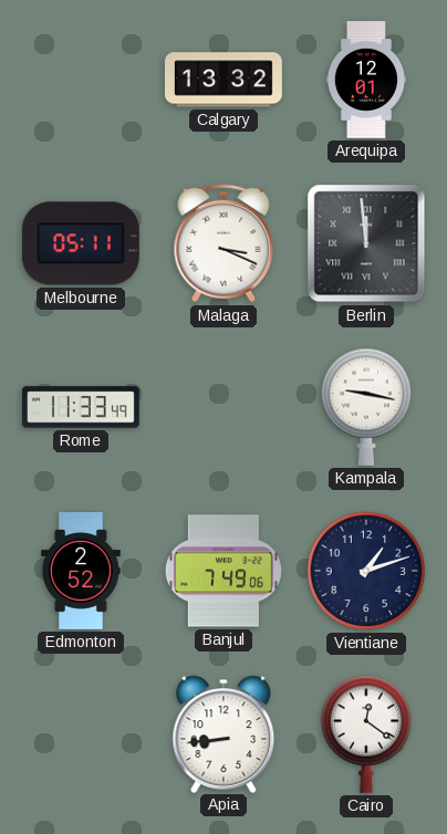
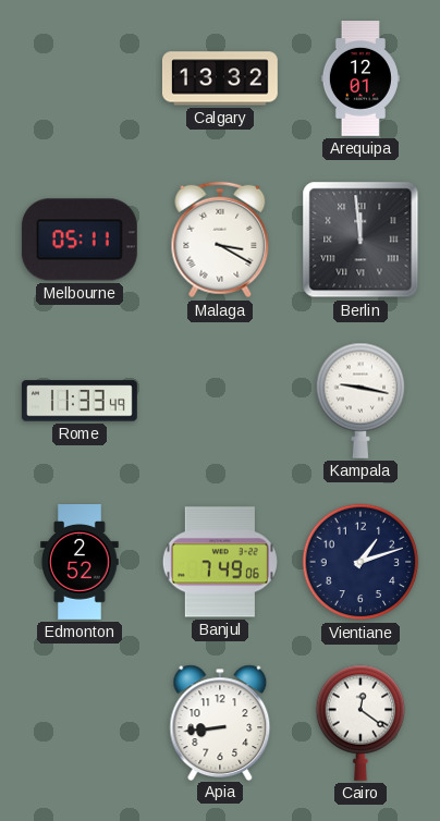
Malaga: 3:19 -> 3:20 (220, 240)
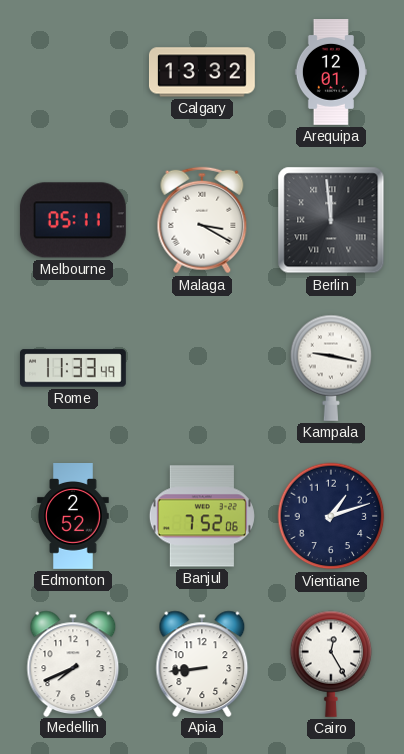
Banjul: 7:49 -> 7:52 (202, 516)
Medellin: none -> 7:41 (73, 663)
Cairo: 12:21 -> 12:25 (331, 664)
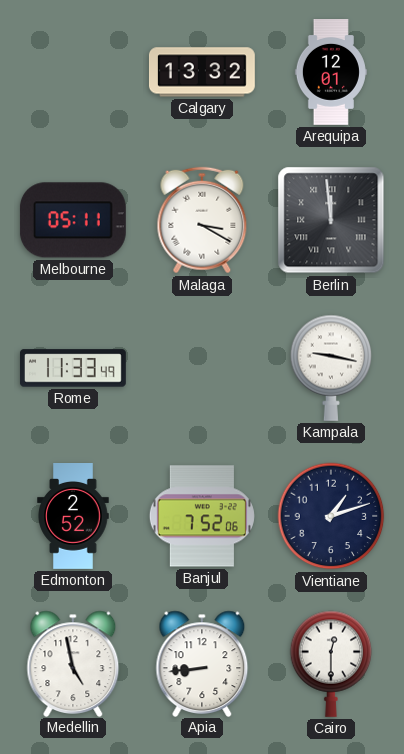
Medellin: 7:41 -> 4:58 (73, 663)
Cairo: 12:25 -> 12:30 (331, 664)
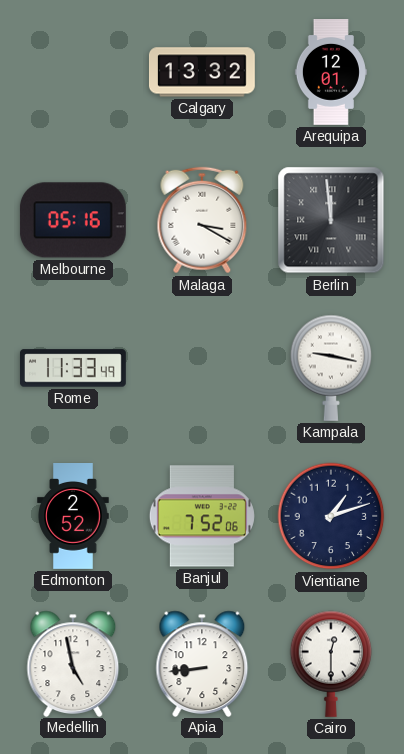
Melbourne: 05:11 -> 05:16 (73, 220)
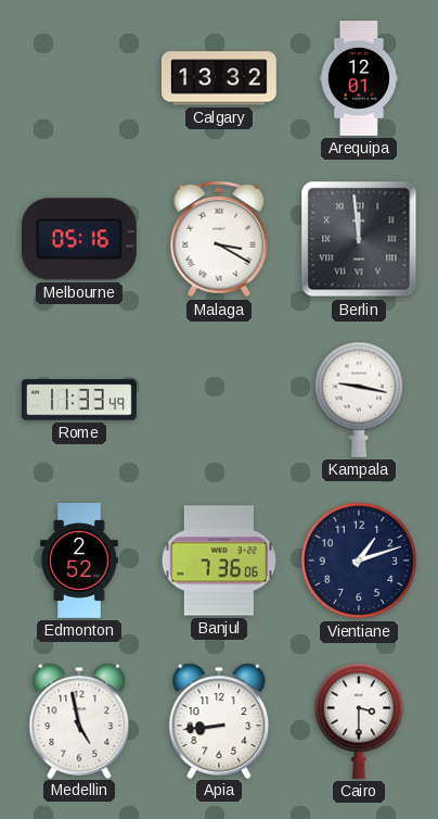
Banjul: 7:52 -> 7:36 (219, 560)
Cairo: 12:30 -> 3:30 (359, 721)
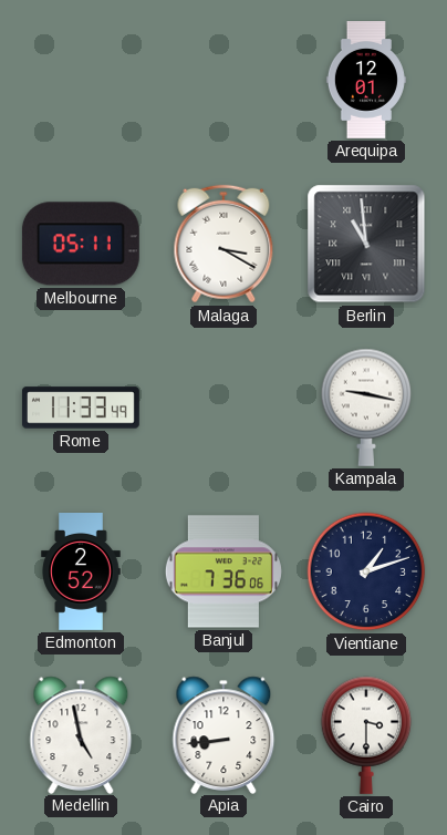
Calgary: 13:32 -> none (219, 78)
Melbourne: 05:16 -> 05:11 (81, 244)
Berlin: 11:59 -> 10:59 (366, 244)
